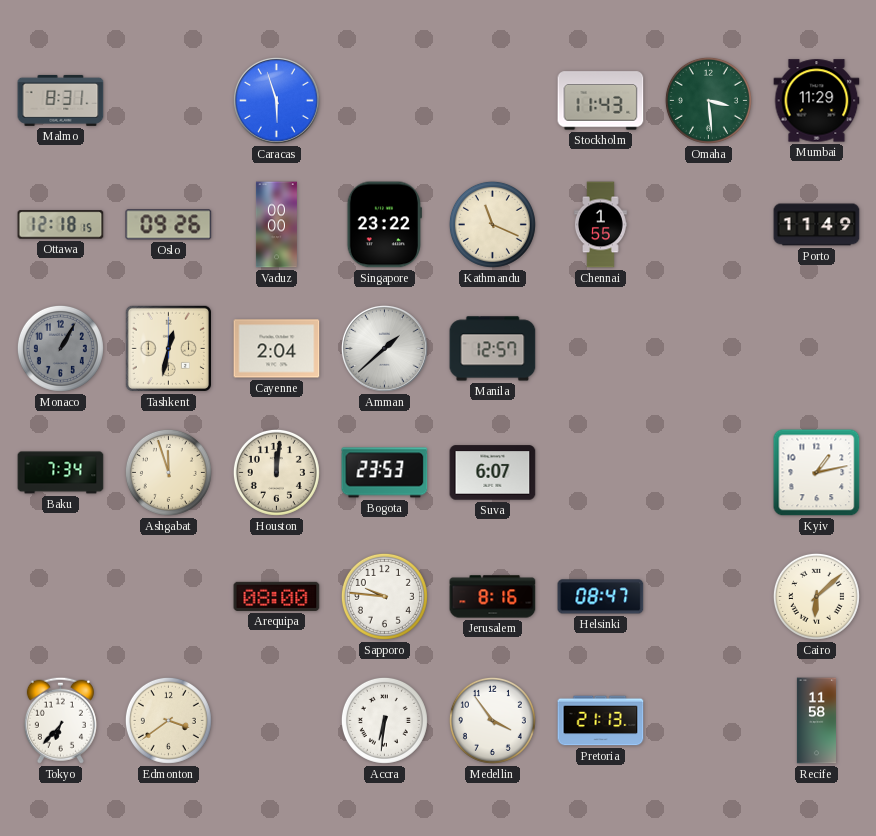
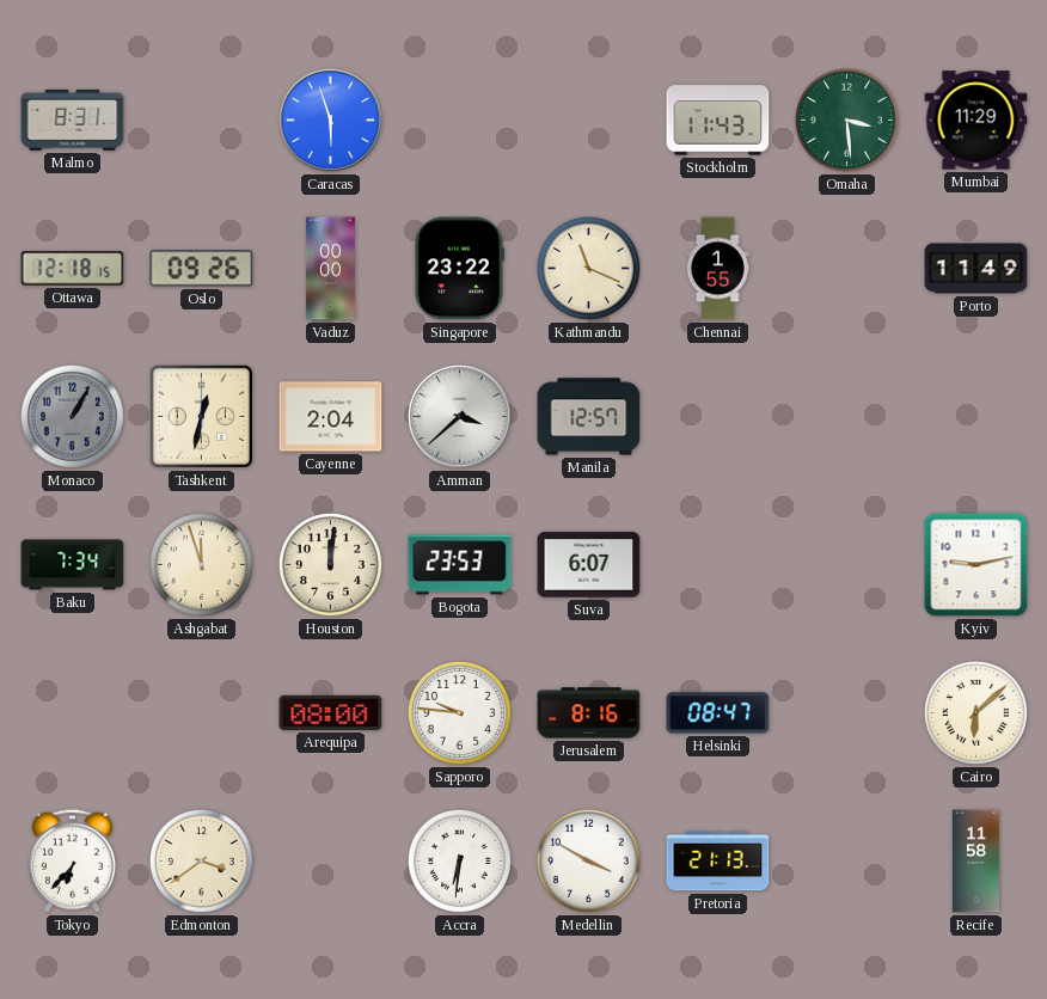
Amman: 1:38 -> 3:38 (459, 416)
Kyiv: 1:13 -> 9:13 (976, 565)
Medellin: 3:54 -> 3:50 (588, 860)
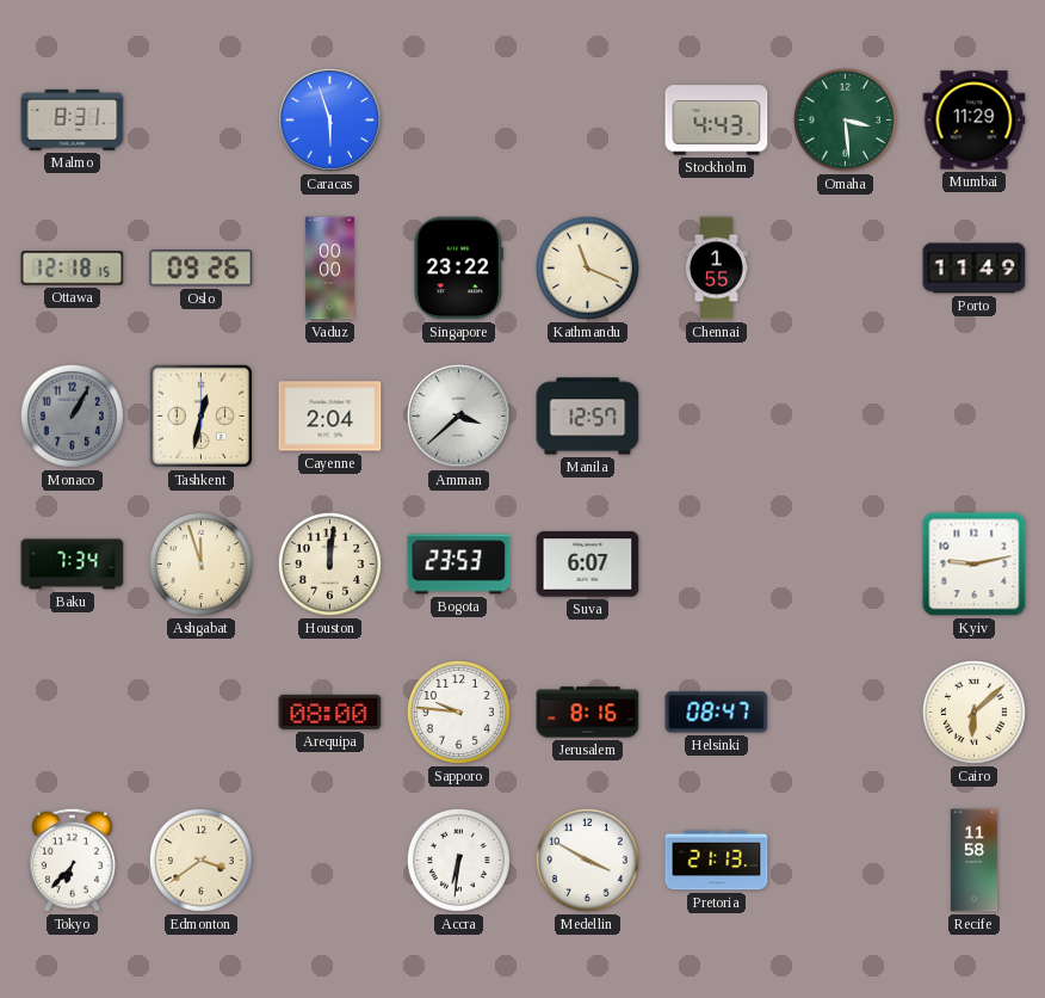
Stockholm: 11:43 -> 4:43 (717, 121)
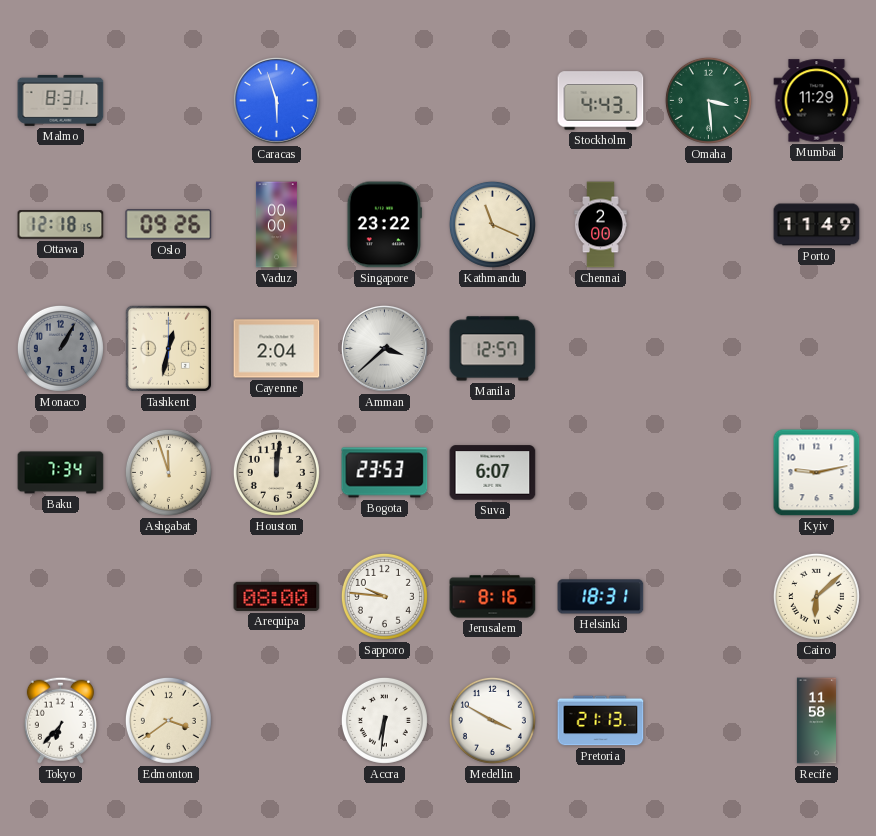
Chennai: 1:55 -> 2:00 (601, 225)
Helsinki: 08:47 -> 18:31 (601, 597)
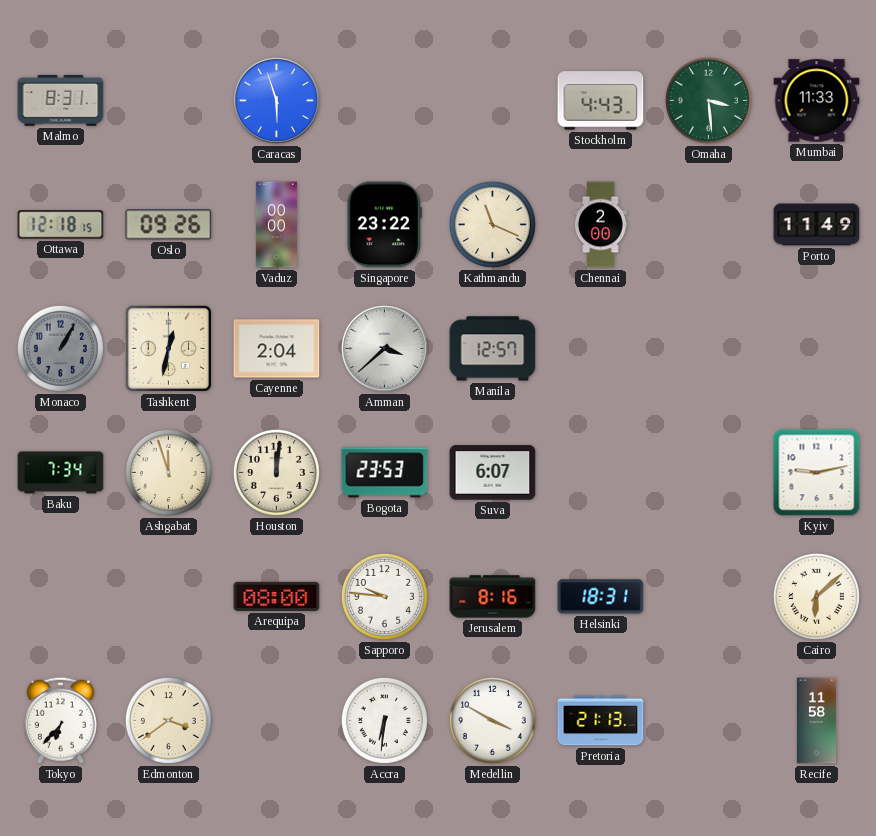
Mumbai: 11:29 -> 11:33 (817, 101)
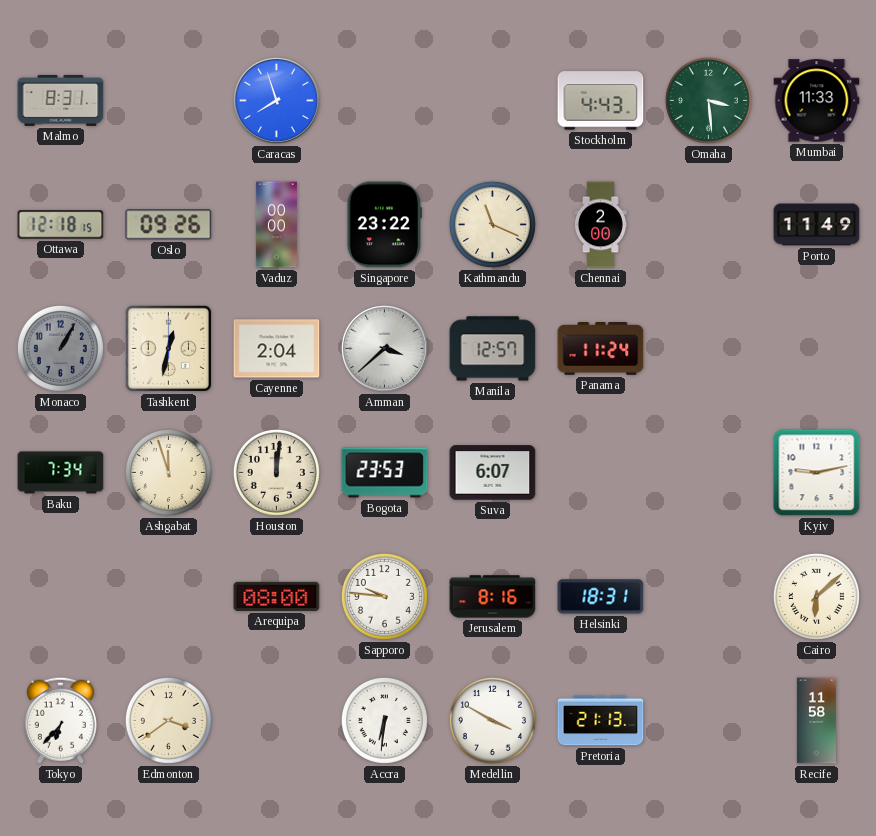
Caracas: 5:57 -> 7:57 (276, 100)
Panama: none -> 11:24 (601, 349)
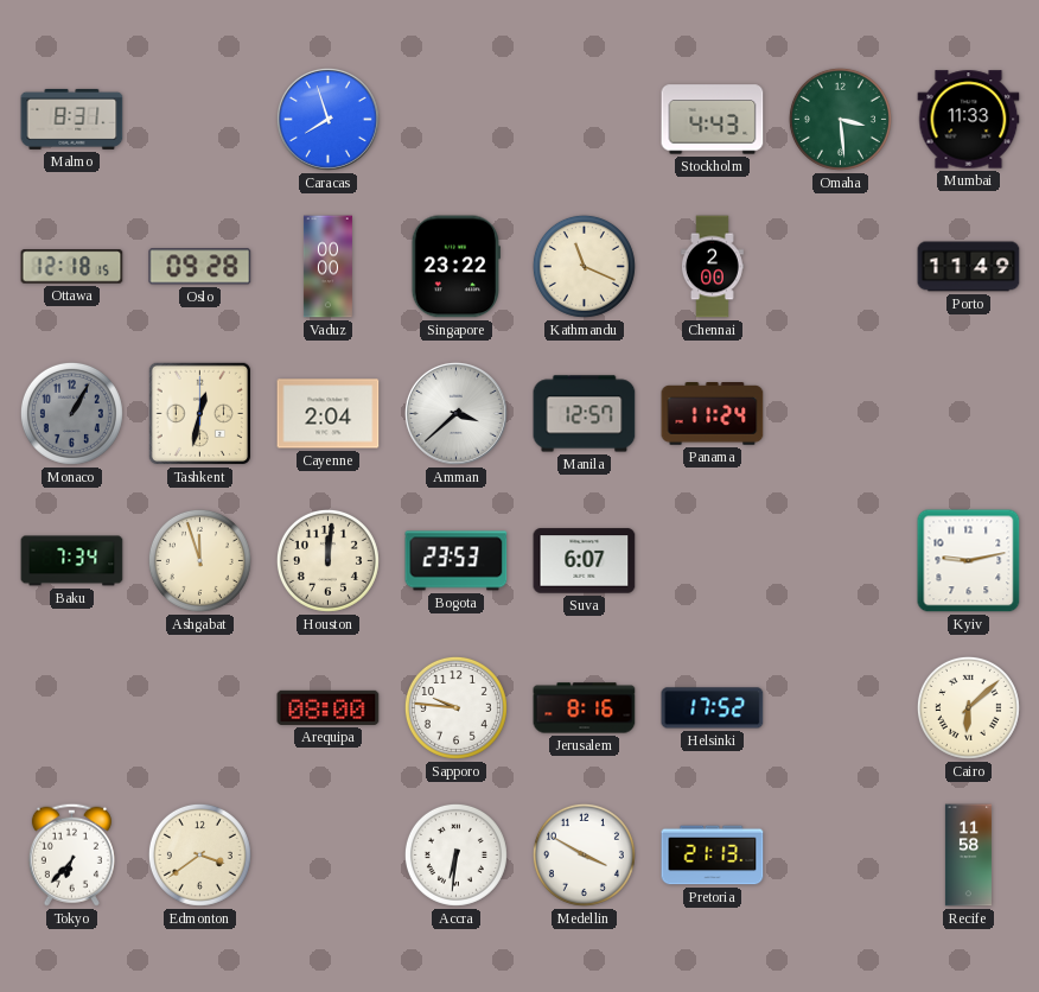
Oslo: 09:26 -> 09:28 (200, 267)
Helsinki: 18:31 -> 17:52 (713, 708)
